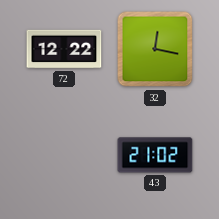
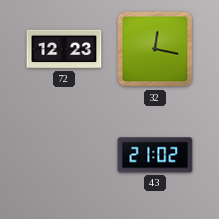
72: 12:22 -> 12:23 (64, 49)
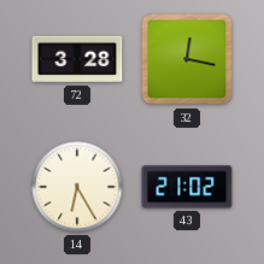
72: 12:23 -> 3:28 (77, 59)
14: none -> 6:25 (77, 187)
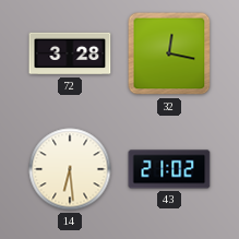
14: 6:25 -> 6:29 (70, 169)
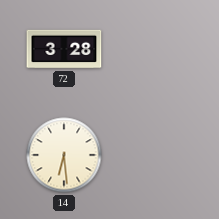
32: 12:17 -> none (169, 53)
43: 21:02 -> none (169, 169)
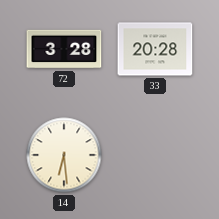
33: none -> 20:28 (155, 49)
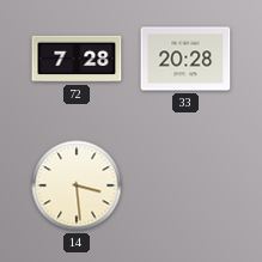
72: 3:28 -> 7:28 (77, 59)
14: 6:29 -> 3:29 (77, 185)
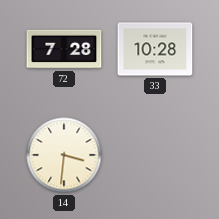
33: 20:28 -> 10:28 (155, 49)
14: 3:29 -> 3:31 (64, 155)
